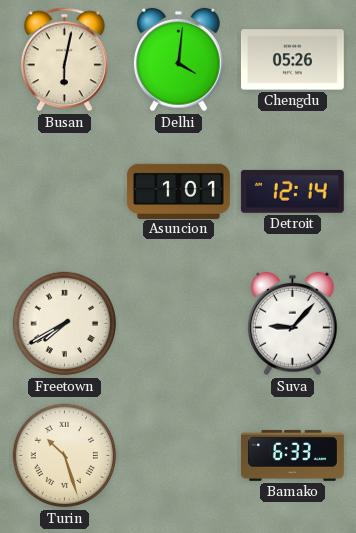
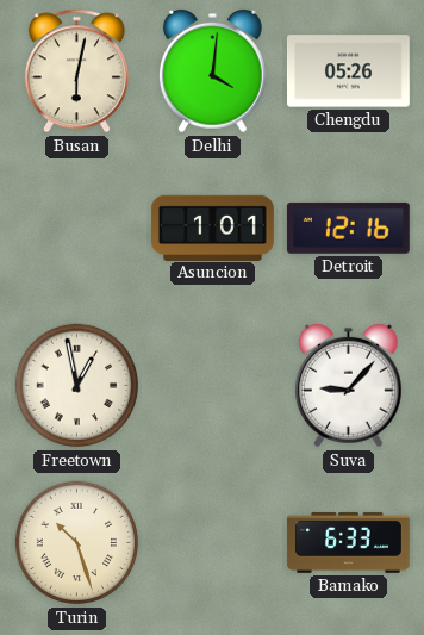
Detroit: 12:14 -> 12:16 (348, 228)
Freetown: 7:40 -> 12:58 (77, 386)
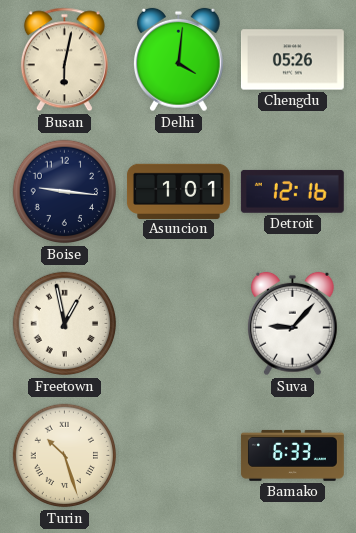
Boise: none -> 9:16 (65, 192)
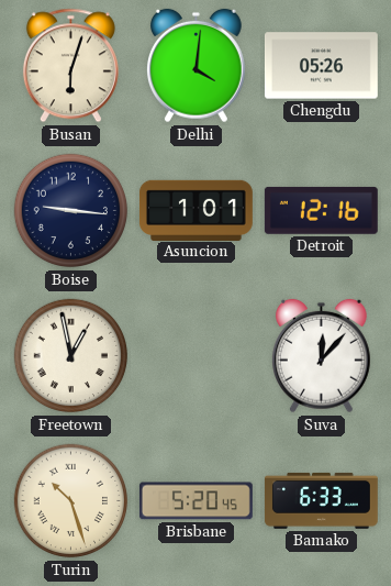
Busan: 6:02 -> 6:03 (70, 66)
Suva: 9:07 -> 12:07 (321, 356)
Brisbane: none -> 5:20 (195, 501)
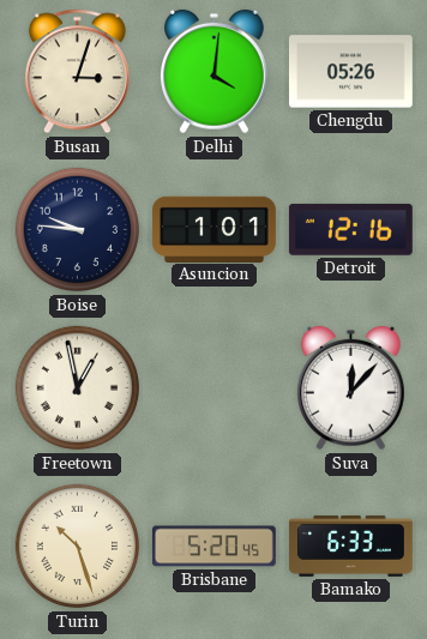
Busan: 6:03 -> 3:03 (77, 72)
Boise: 9:16 -> 9:46 (78, 230)
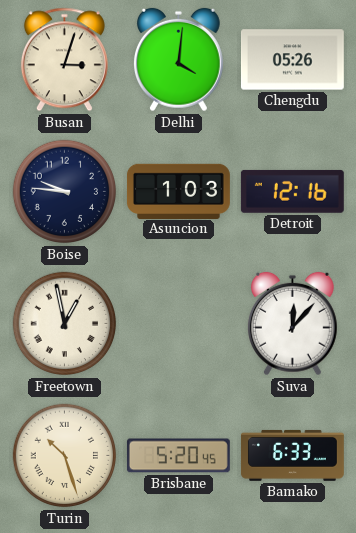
Asuncion: 1:01 -> 1:03 (178, 191)
